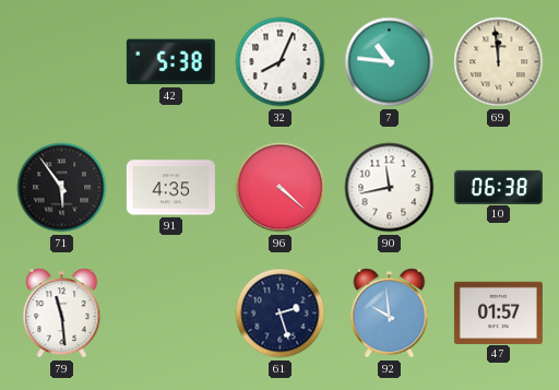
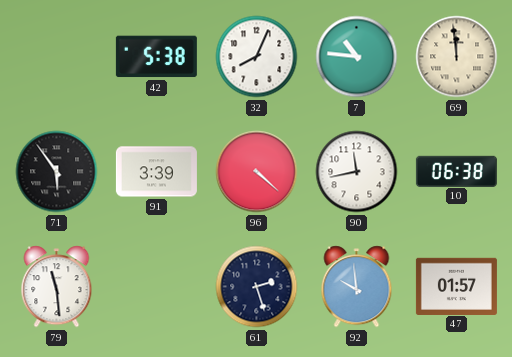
91: 4:35 -> 3:39 (156, 172)
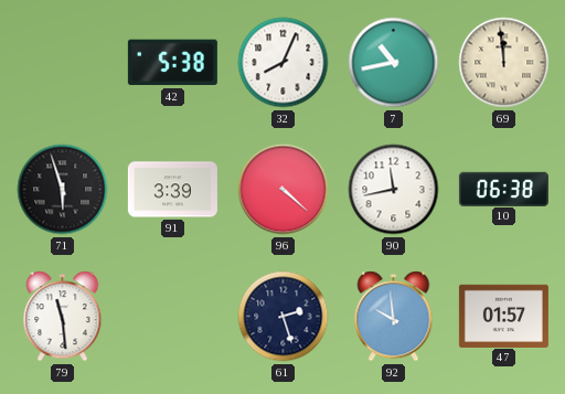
7: 10:46 -> 10:43 (394, 63)
71: 5:54 -> 5:57 (63, 190)
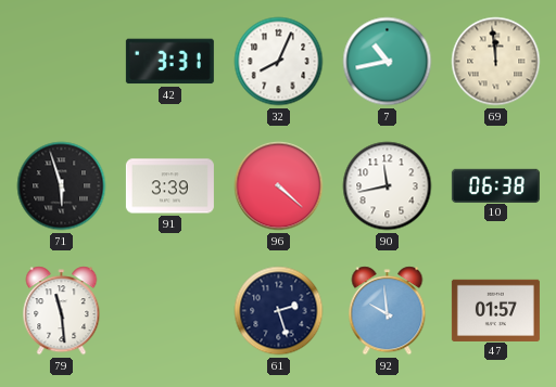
42: 5:38 -> 3:31 (169, 62)
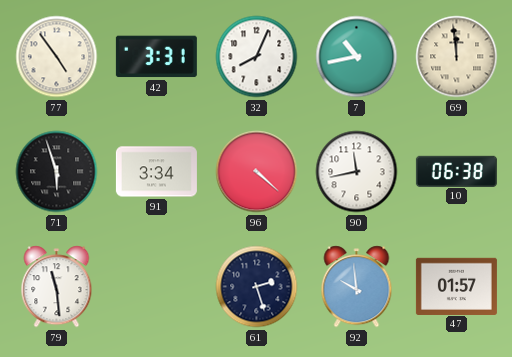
77: none -> 4:54 (57, 57)
91: 3:39 -> 3:34 (156, 172)
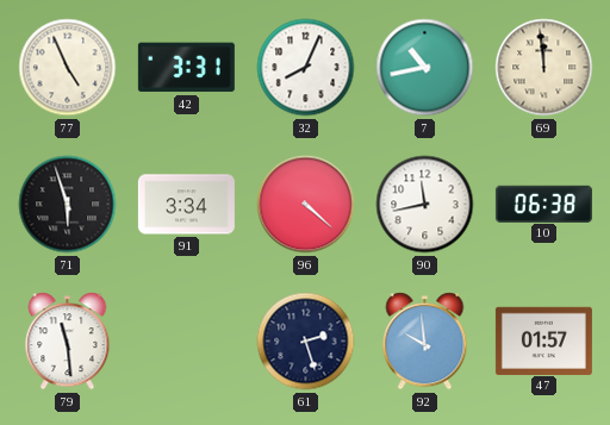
77: 4:54 -> 4:56 (68, 68)
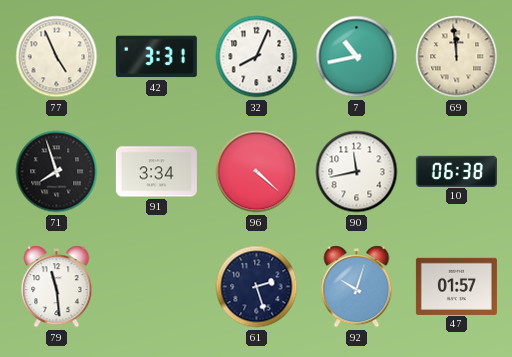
71: 5:57 -> 7:57 (57, 172)
92: 9:59 -> 10:03 (357, 287)
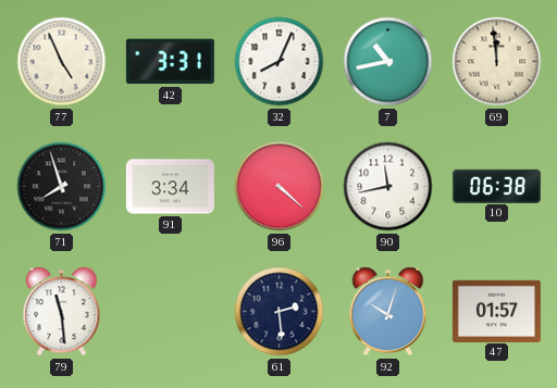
61: 2:27 -> 2:29 (280, 312)
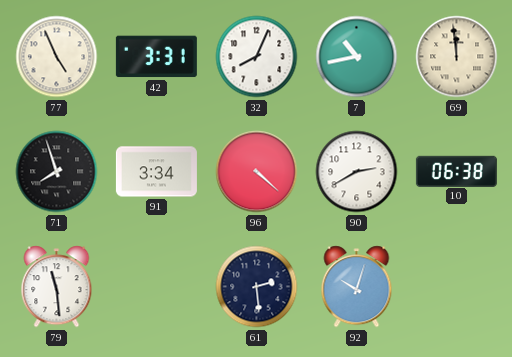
90: 11:43 -> 2:40 (357, 172)
47: 01:57 -> none (496, 311)
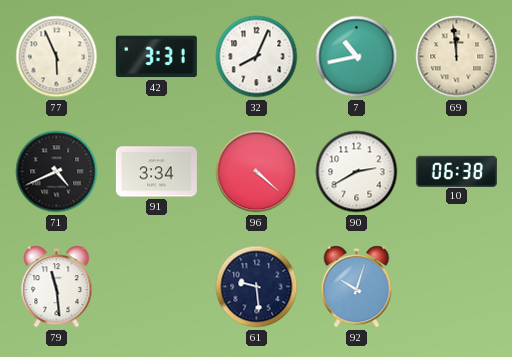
77: 4:56 -> 5:56 (57, 57)
71: 7:57 -> 4:41 (57, 172)
61: 2:29 -> 9:29 (257, 287)
